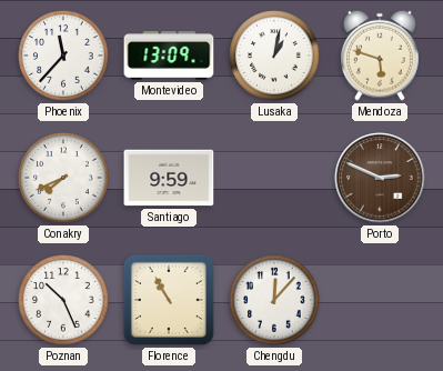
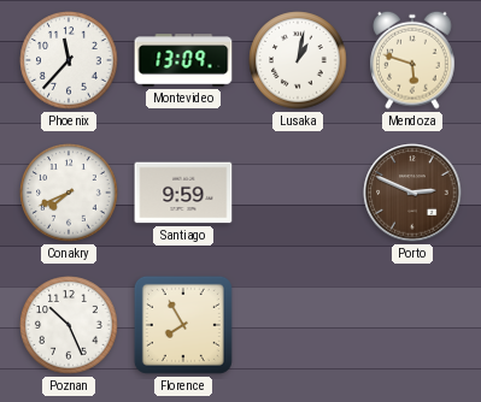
Florence: 10:55 -> 7:55 (183, 325)
Chengdu: 12:07 -> none (274, 300)
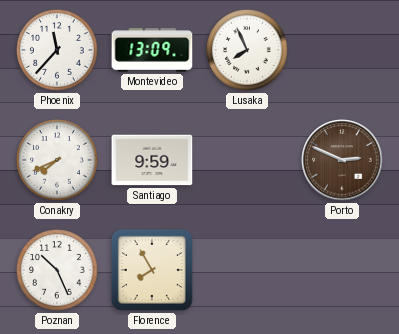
Lusaka: 1:02 -> 7:56 (247, 50)
Mendoza: 5:48 -> none (413, 60)
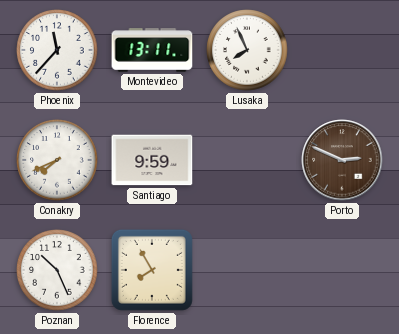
Montevideo: 13:09 -> 13:11 (152, 50)
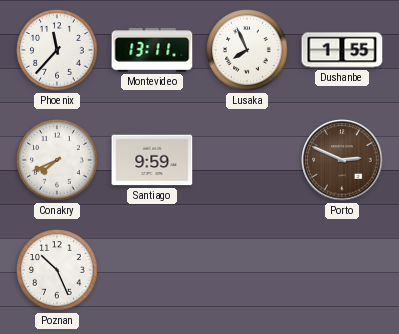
Dushanbe: none -> 1:55 (342, 50)
Florence: 7:55 -> none (152, 270)
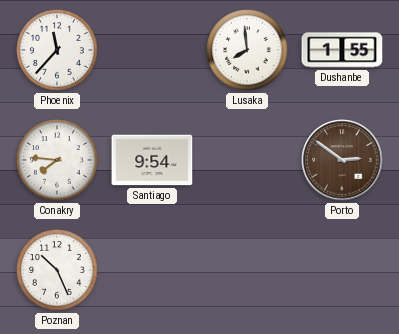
Montevideo: 13:11 -> none (152, 50)
Lusaka: 7:56 -> 7:59 (247, 50)
Conakry: 7:41 -> 7:46 (57, 160)
Santiago: 9:59 -> 9:54 (152, 160)
Porto: 2:49 -> 2:51 (342, 160)
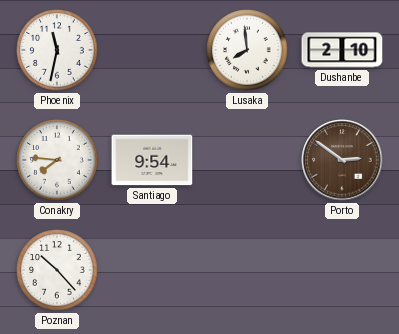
Phoenix: 11:37 -> 11:32 (57, 50)
Dushanbe: 1:55 -> 2:10 (342, 50)
Poznan: 10:26 -> 10:23 (57, 270)
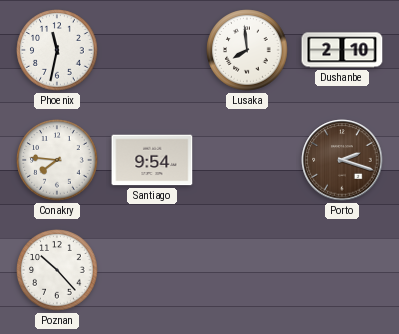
Porto: 2:51 -> 2:18 (342, 160)
